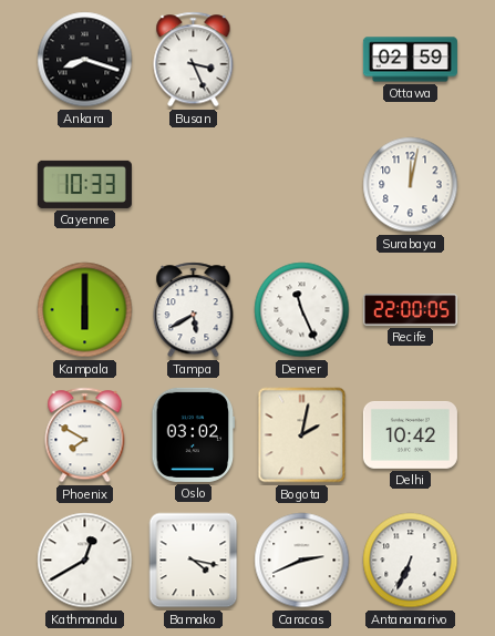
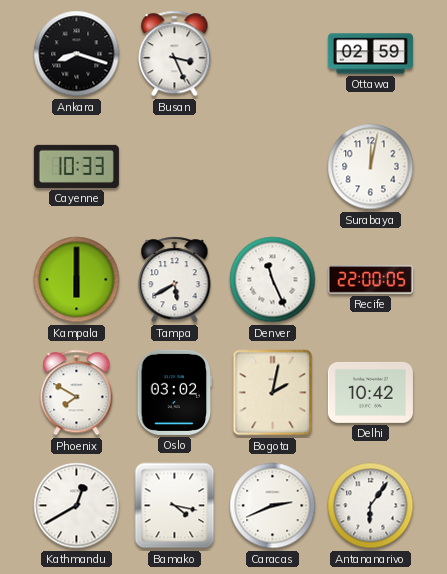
Antananarivo: 6:34 -> 6:06 (371, 506)
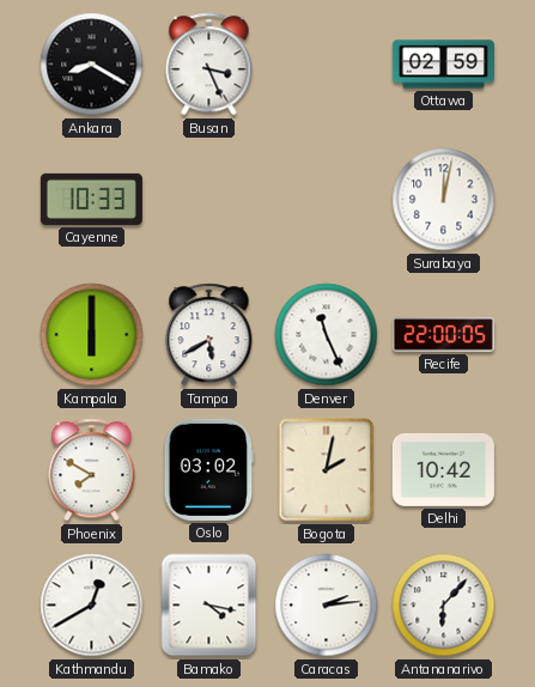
Ankara: 8:18 -> 8:20 (92, 65)
Caracas: 2:41 -> 2:14 (327, 606)
Antananarivo: 6:06 -> 6:07 (444, 606)
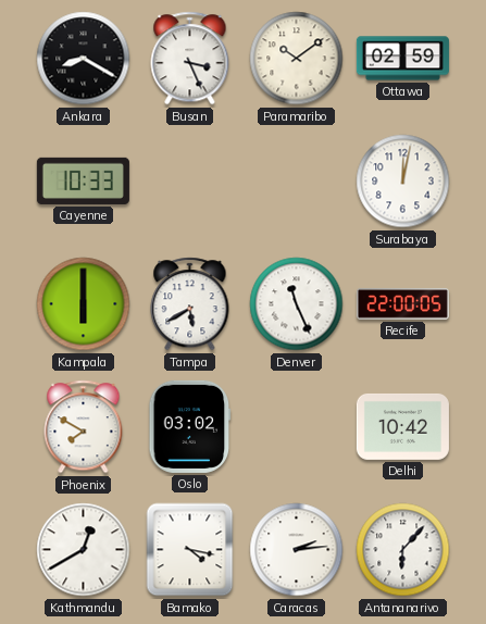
Paramaribo: none -> 10:09 (297, 59)
Bogota: 2:02 -> none (327, 470)
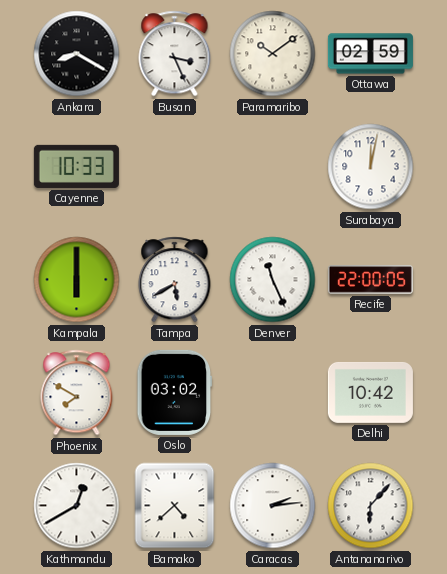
Bamako: 4:17 -> 4:38 (175, 506)
